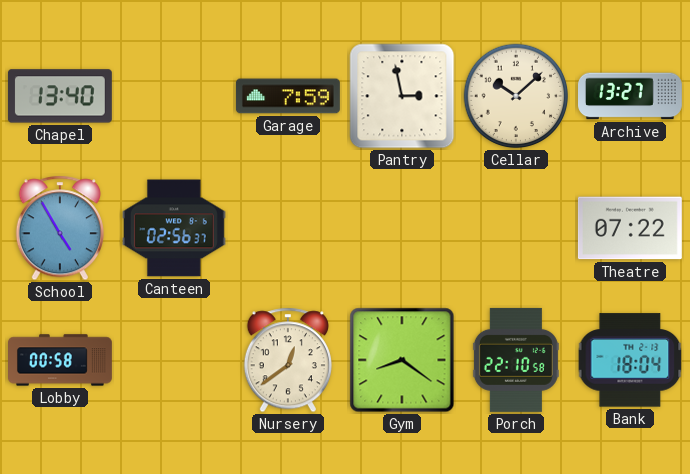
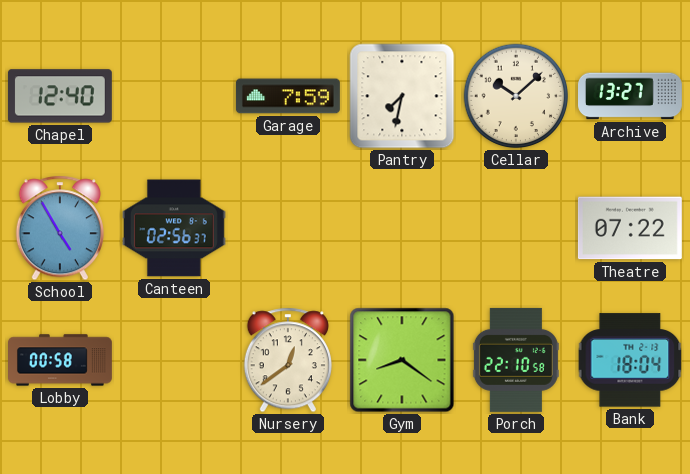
Chapel: 13:40 -> 12:40 (60, 96)
Pantry: 2:58 -> 7:32 (402, 96)
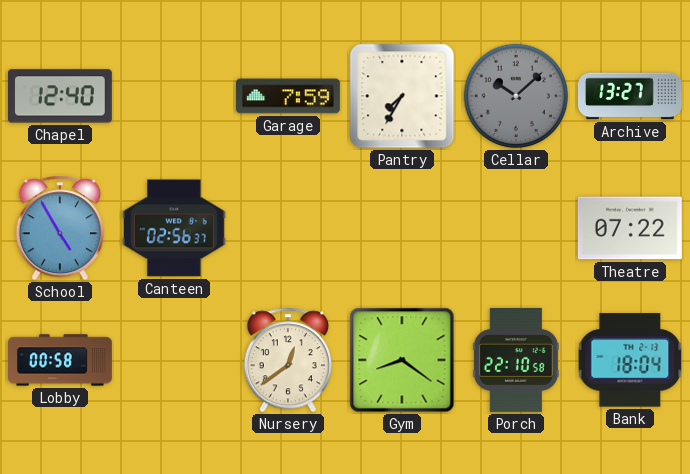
Pantry: 7:32 -> 7:35 (402, 96)
Cellar dial: cream -> grey (516, 96)
